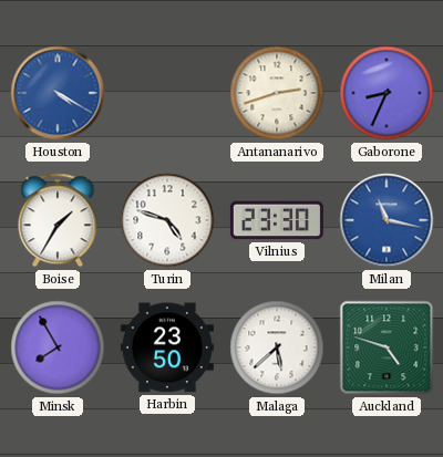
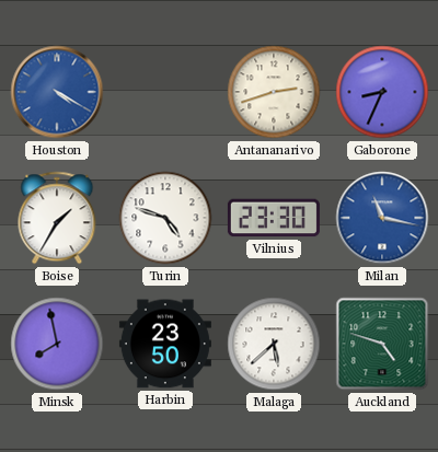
Minsk: 7:55 -> 7:58 (57, 344)
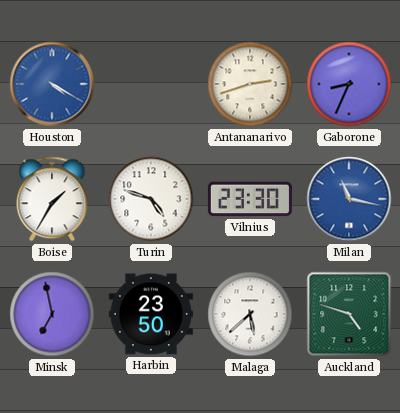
Minsk: 7:58 -> 6:58 (52, 314)
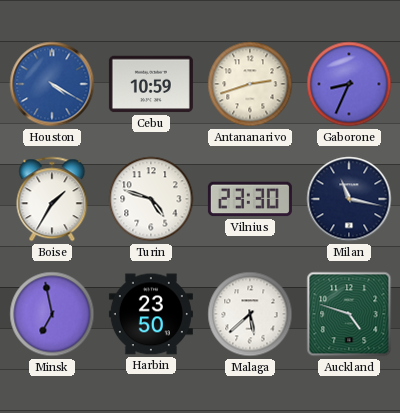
Cebu: none -> 10:59 (151, 84)
Milan dial: blue -> navy (349, 199)
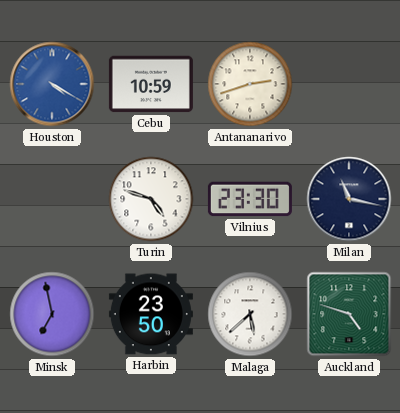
Gaborone: 8:34 -> none (349, 84)
Boise: 1:35 -> none (52, 199)
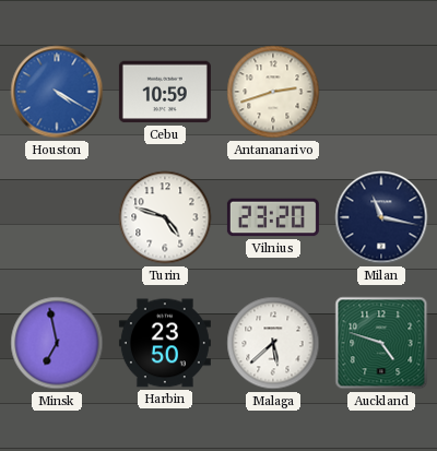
Vilnius: 23:30 -> 23:20 (273, 217)
